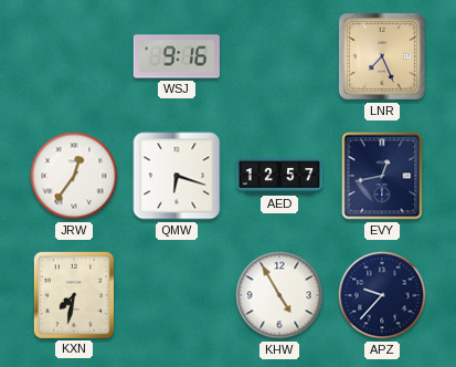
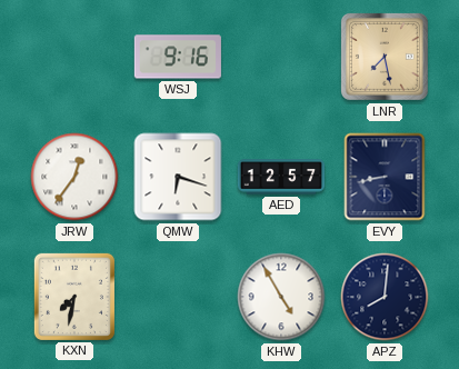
LNR: 7:26 -> 7:28 (385, 57)
EVY: 12:43 -> 8:43 (385, 177)
APZ: 9:37 -> 8:01 (385, 297)
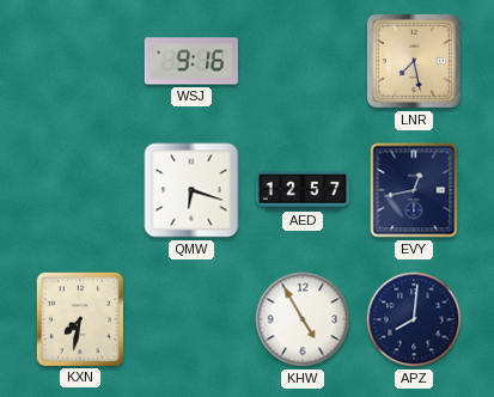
JRW: 12:36 -> none (74, 177)
EVY: 8:43 -> 12:43 (414, 190)
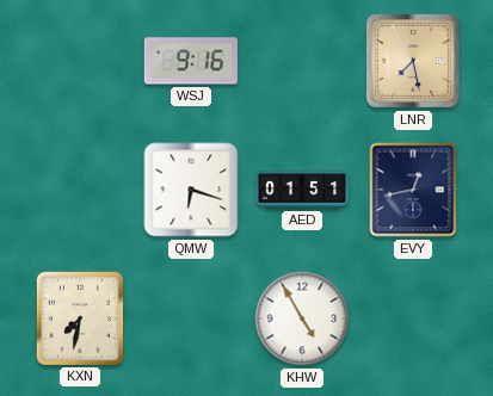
AED: 12:57 -> 01:51 (301, 190)
APZ: 8:01 -> none (414, 319)
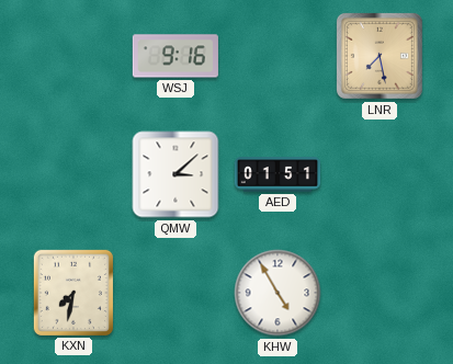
QMW: 6:18 -> 3:08 (175, 174)
EVY: 12:43 -> none (413, 190)
